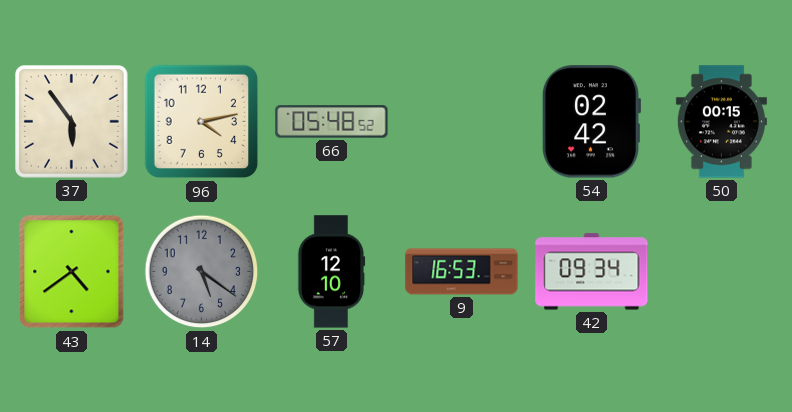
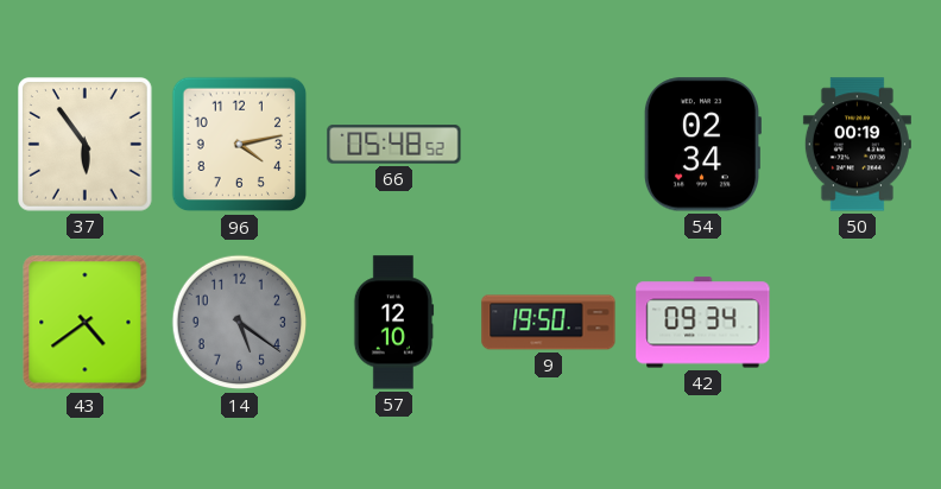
54: 02:42 -> 02:34 (701, 145)
50: 00:15 -> 00:19 (857, 145)
9: 16:53 -> 19:50 (549, 323)
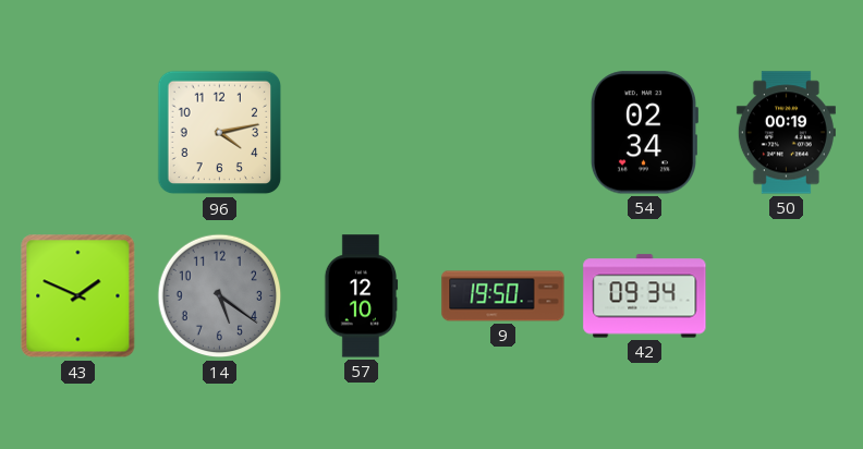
37: 5:54 -> none (86, 145)
66: 05:48 -> none (394, 145)
43: 4:39 -> 1:49 (78, 296)
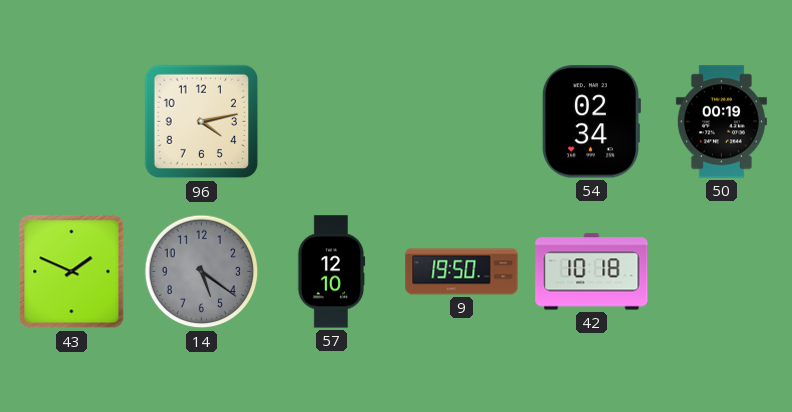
42: 09:34 -> 10:18 (592, 272)
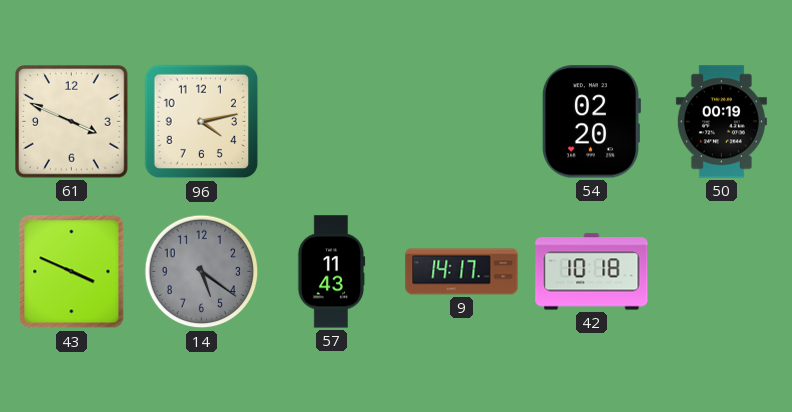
61: none -> 3:49 (72, 122)
54: 02:34 -> 02:20 (590, 122)
43: 1:49 -> 3:49 (72, 272)
57: 12:10 -> 11:43 (331, 272)
9: 19:50 -> 14:17 (462, 272)
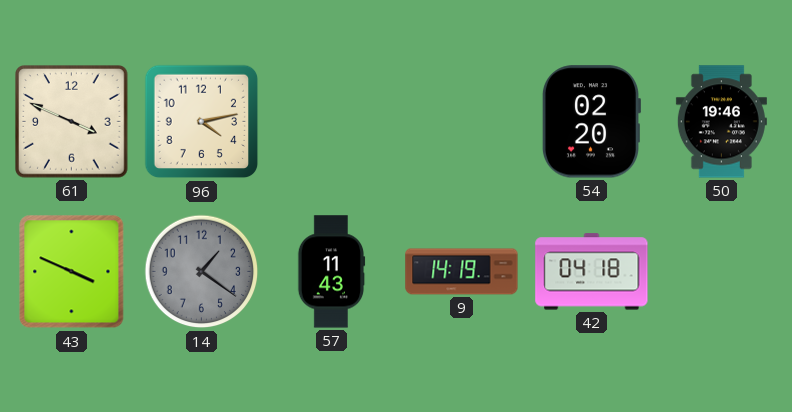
50: 00:19 -> 19:46 (721, 122)
14: 5:21 -> 1:21 (202, 272)
9: 14:17 -> 14:19 (462, 272)
42: 10:18 -> 04:18 (592, 272)
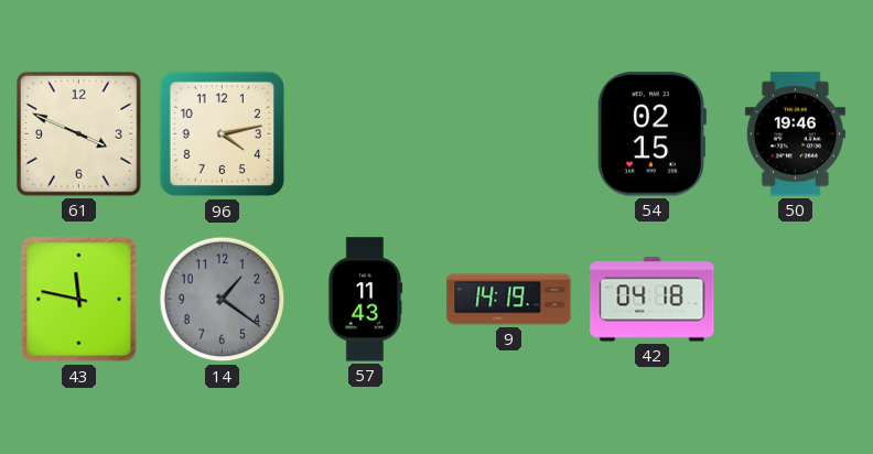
54: 02:20 -> 02:15 (650, 134)
43: 3:49 -> 11:47 (79, 300)
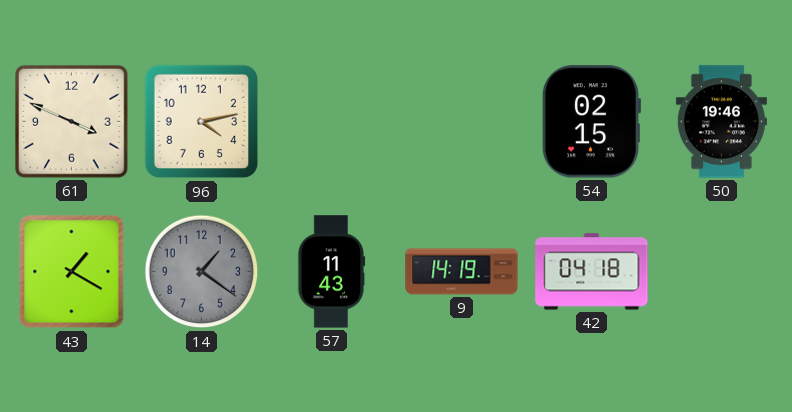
43: 11:47 -> 1:20 (72, 272)
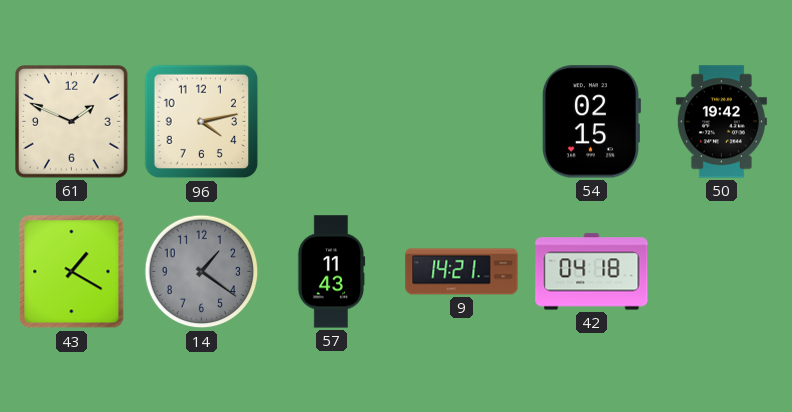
61: 3:49 -> 1:49 (72, 122)
50: 19:46 -> 19:42 (721, 122)
9: 14:19 -> 14:21 (462, 272)
